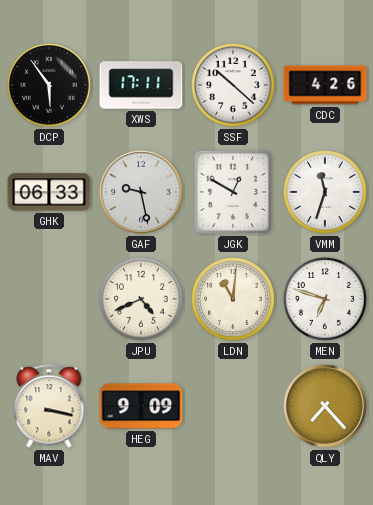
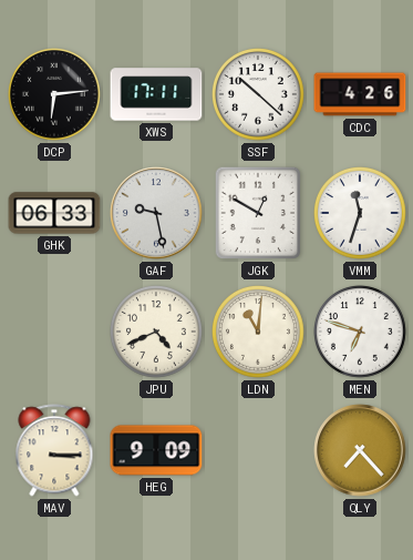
DCP: 5:54 -> 6:14 (55, 95)
MAV: 3:17 -> 3:15 (54, 450)
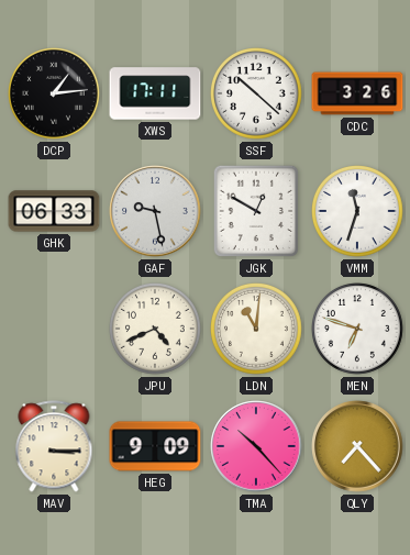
DCP: 6:14 -> 1:14 (55, 95)
CDC: 4:26 -> 3:26 (357, 93)
TMA: none -> 10:23 (256, 446)
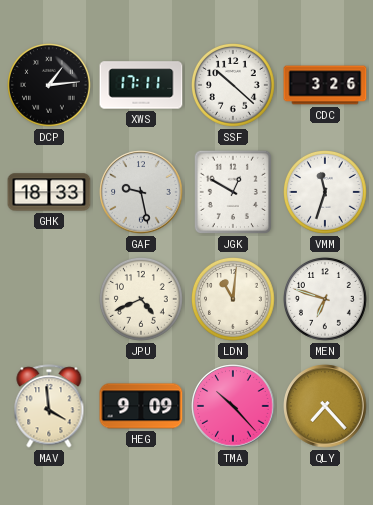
GHK: 06:33 -> 18:33 (49, 192)
MAV: 3:15 -> 3:59 (49, 406)
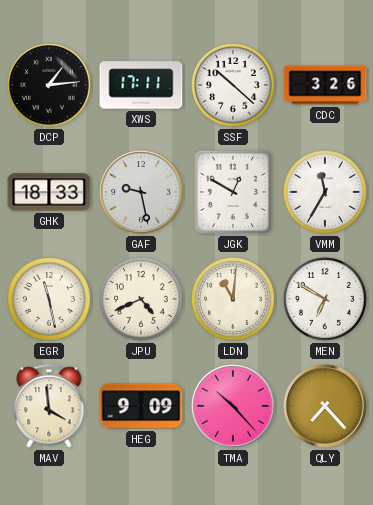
VMM: 11:33 -> 11:35 (326, 193)
EGR: none -> 11:28 (50, 300)
MEN: 6:48 -> 6:50 (326, 300)
